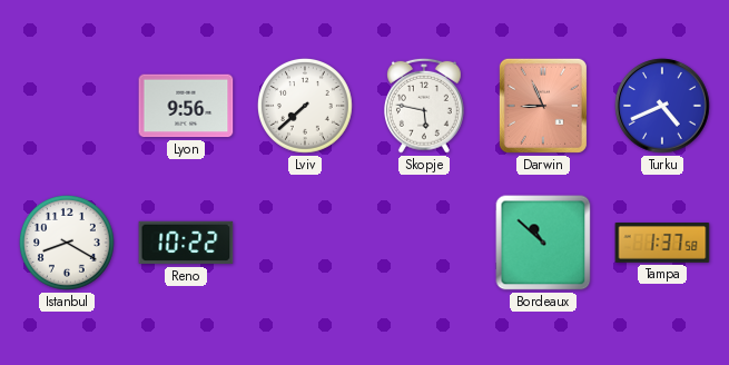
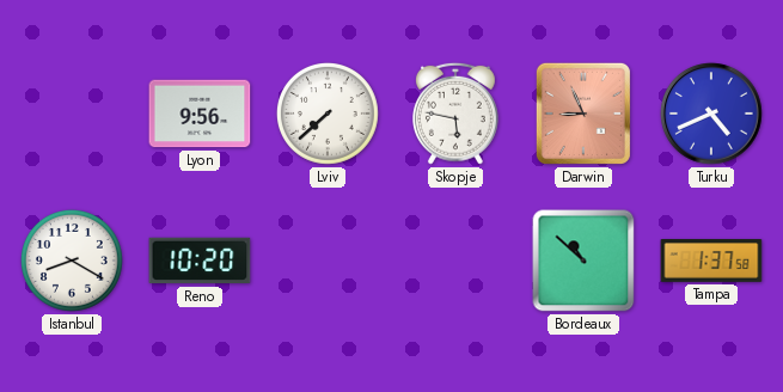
Reno: 10:22 -> 10:20 (200, 261)
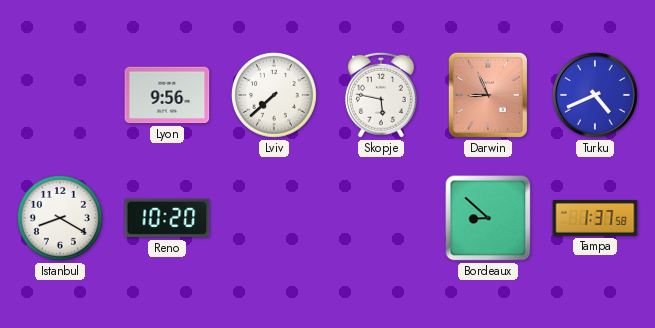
Bordeaux: 10:52 -> 8:52 (488, 218)
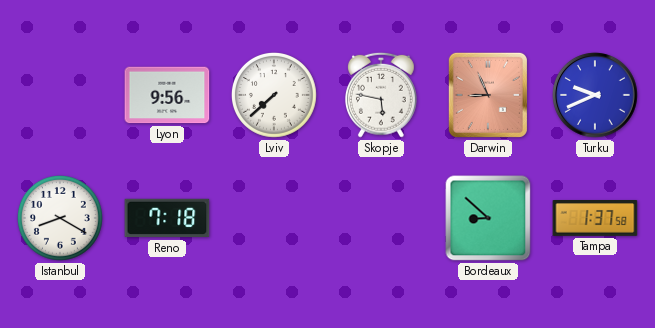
Turku: 4:41 -> 9:41 (595, 95)
Reno: 10:20 -> 7:18 (167, 218)
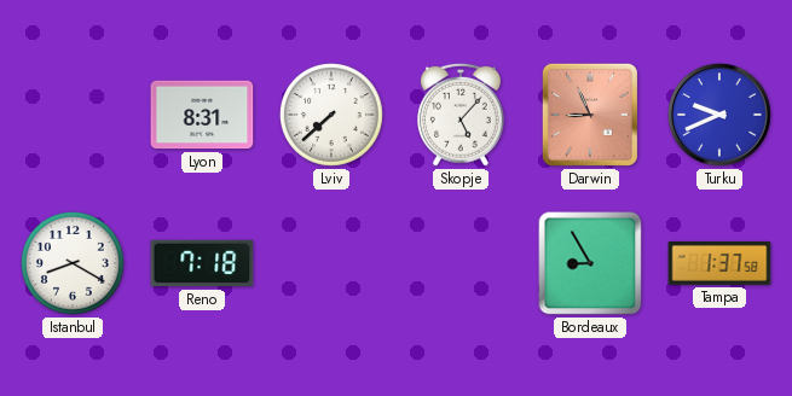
Lyon: 9:56 -> 8:31 (202, 115)
Skopje: 5:47 -> 5:07 (462, 115)
Bordeaux: 8:52 -> 8:55 (590, 263)
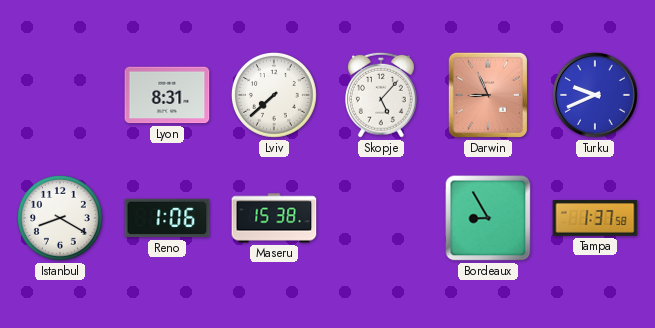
Reno: 7:18 -> 1:06 (167, 218)
Maseru: none -> 15:38 (274, 218)
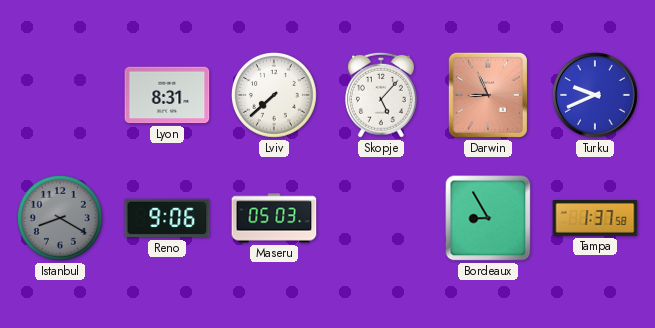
Istanbul dial: white -> grey (60, 218)
Reno: 1:06 -> 9:06 (167, 218)
Maseru: 15:38 -> 05:03 (274, 218)
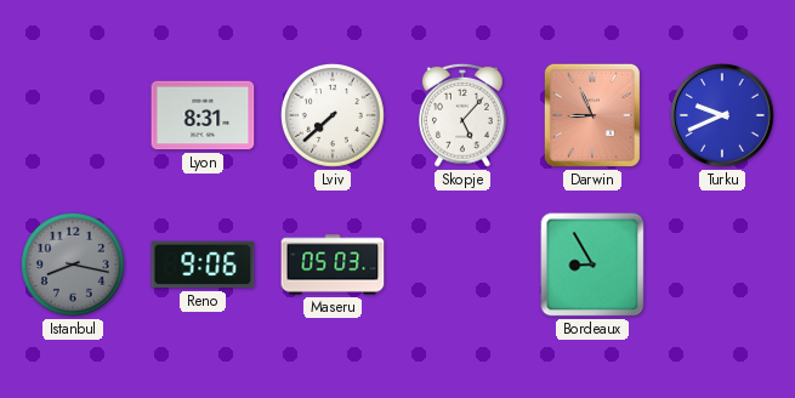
Istanbul: 8:20 -> 8:17 (73, 265)
Tampa: 1:37 -> none (595, 219)
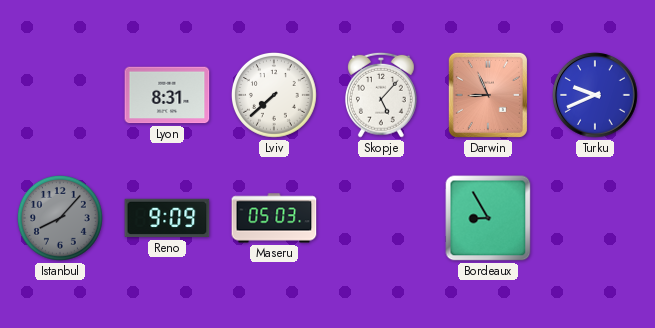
Istanbul: 8:17 -> 8:07 (60, 218)
Reno: 9:06 -> 9:09 (167, 218)
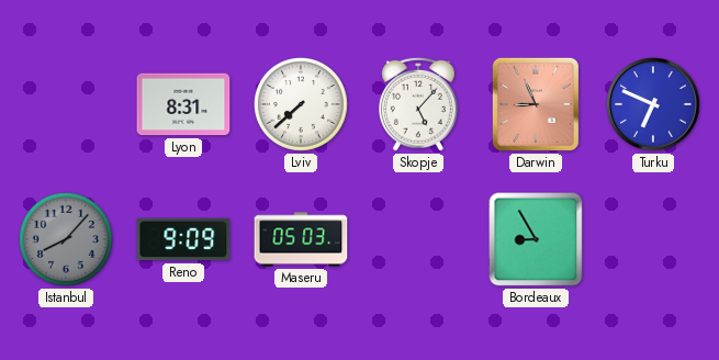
Turku: 9:41 -> 6:49 (653, 104)
